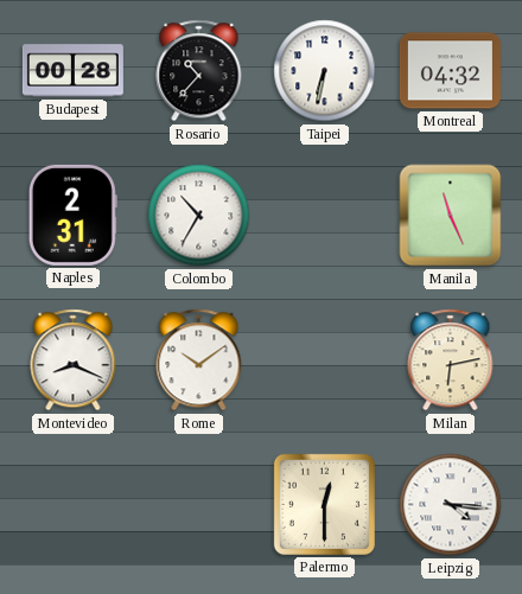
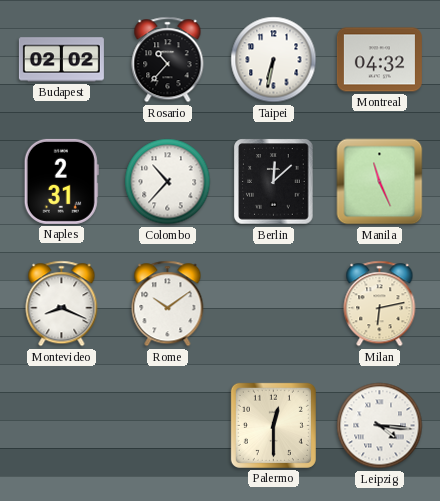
Budapest: 00:28 -> 02:02 (61, 60)
Colombo: 10:35 -> 10:37 (168, 182)
Berlin: none -> 12:08 (274, 182)
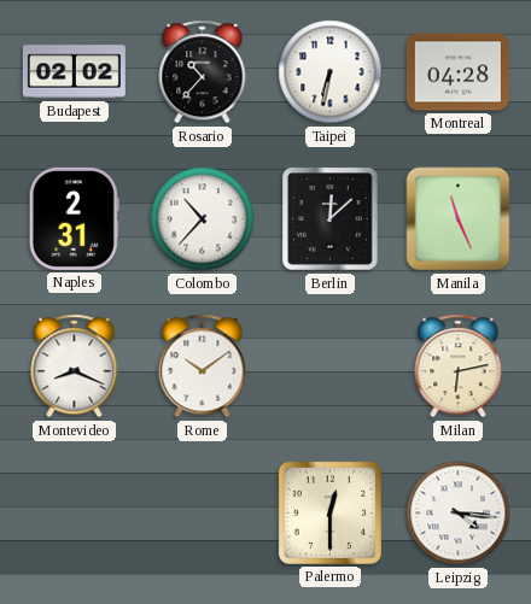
Montreal: 04:32 -> 04:28 (457, 72)
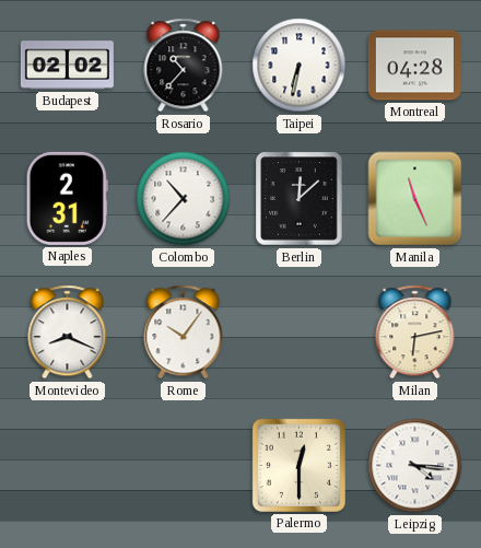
Rome: 10:09 -> 10:06 (184, 333)
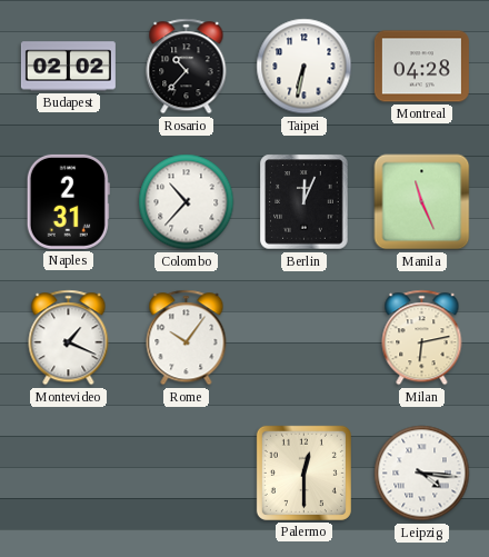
Berlin: 12:08 -> 12:04 (305, 202)
Montevideo: 8:19 -> 1:19 (69, 338)
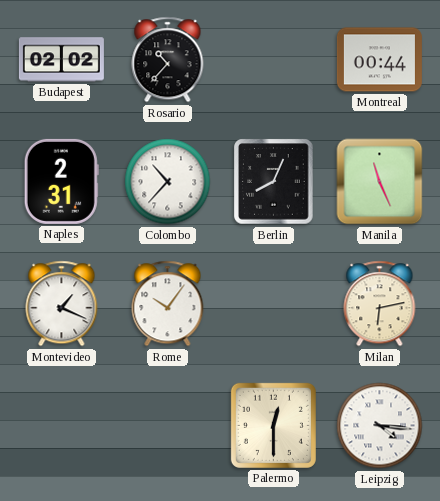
Taipei: 6:32 -> none (305, 67)
Montreal: 04:28 -> 00:44 (379, 60)
Berlin: 12:04 -> 8:04 (274, 182)
